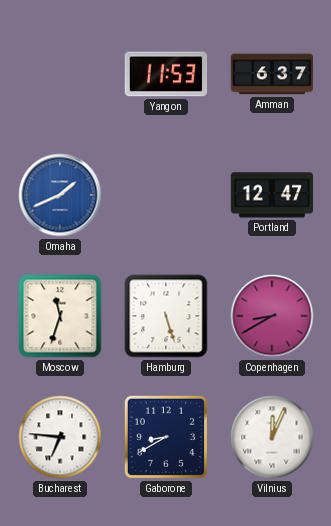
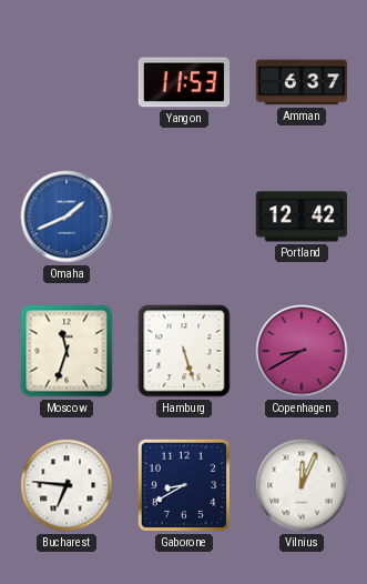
Portland: 12:47 -> 12:42 (302, 217)
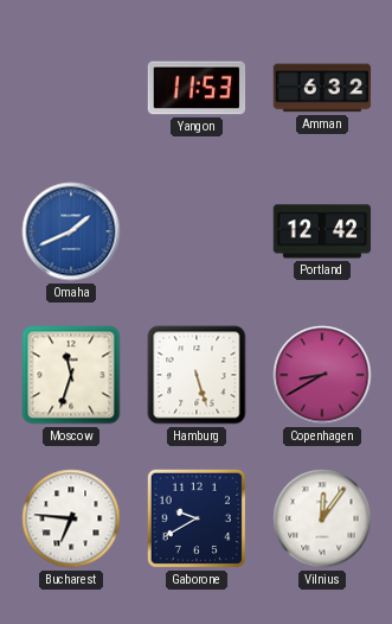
Amman: 6:37 -> 6:32 (322, 88)
Gaborone: 8:40 -> 9:40 (197, 518)
Vilnius: 12:04 -> 12:06 (322, 518)
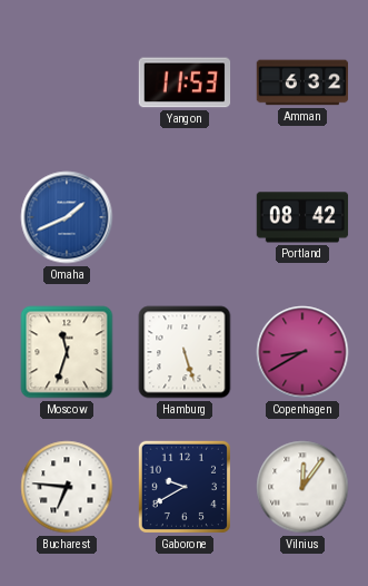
Portland: 12:42 -> 08:42 (302, 217)
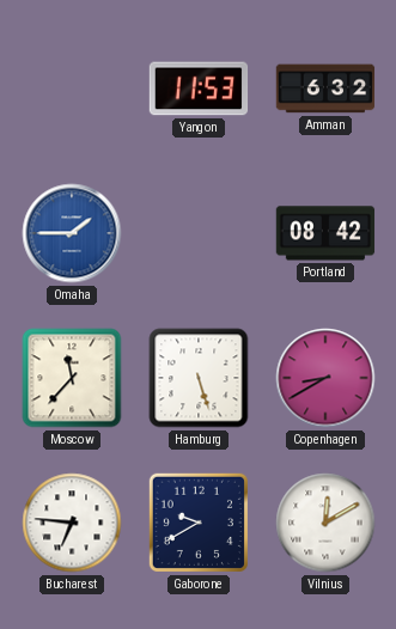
Omaha: 1:41 -> 1:45 (72, 233)
Moscow: 11:33 -> 11:37 (72, 378)
Vilnius: 12:06 -> 12:10 (325, 523)
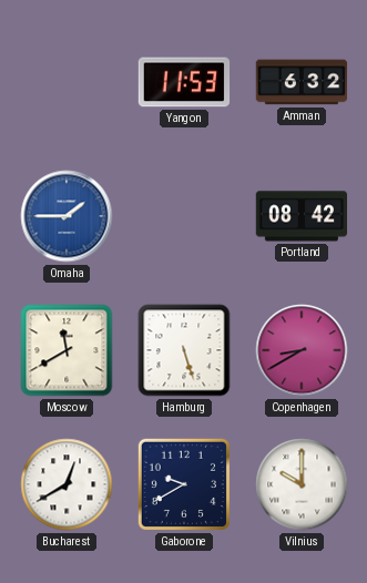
Moscow: 11:37 -> 11:40 (67, 350)
Bucharest: 6:46 -> 12:40 (67, 484)
Vilnius: 12:10 -> 10:00 (302, 484)
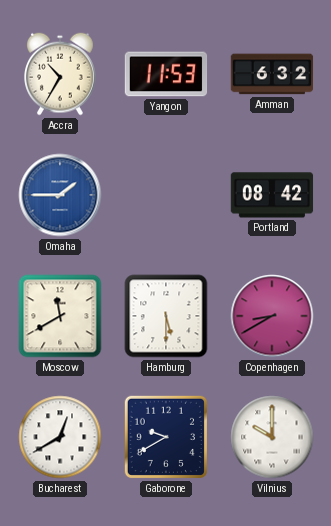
Accra: none -> 10:35 (61, 74)
Hamburg: 5:27 -> 5:30 (166, 316)
